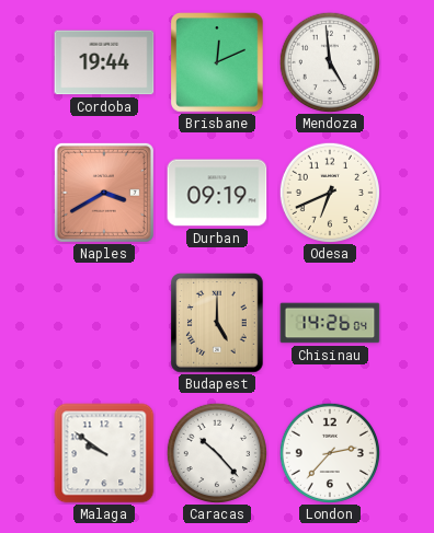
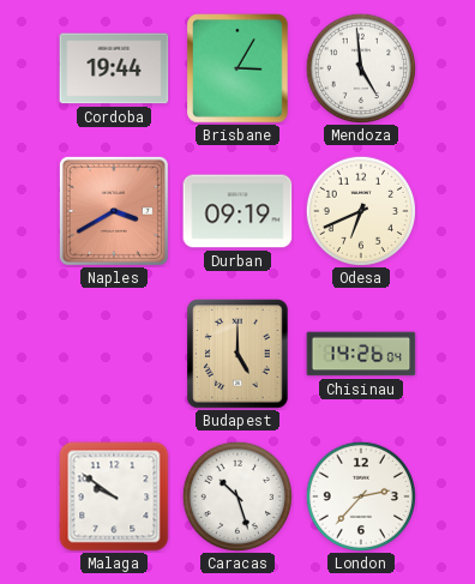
Brisbane: 12:11 -> 3:05 (237, 68)
Caracas: 10:23 -> 10:27 (236, 495)
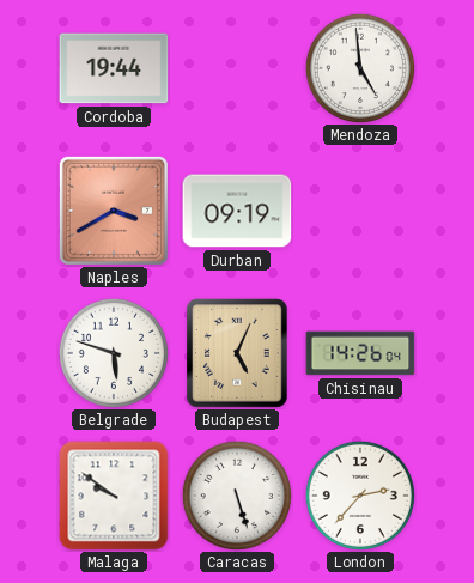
Brisbane: 3:05 -> none (237, 68)
Odesa: 6:41 -> none (360, 210)
Belgrade: none -> 5:48 (113, 352)
Budapest: 5:00 -> 5:04 (237, 353)
Caracas: 10:27 -> 5:27 (236, 494)
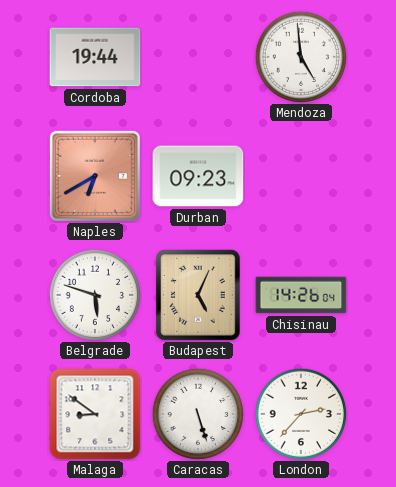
Naples: 3:40 -> 6:40 (95, 176)
Durban: 09:19 -> 09:23 (198, 176)
Malaga: 9:51 -> 8:51 (95, 414)
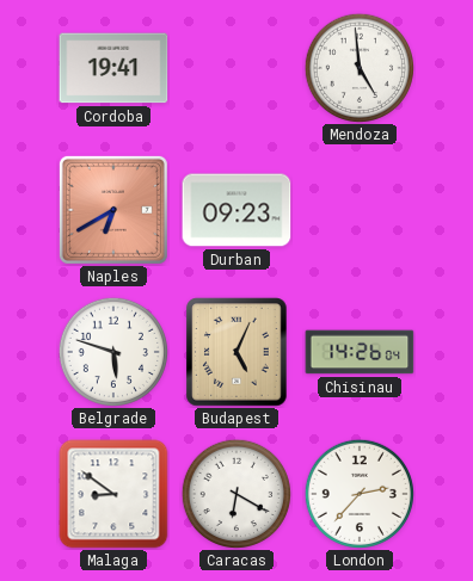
Cordoba: 19:44 -> 19:41 (113, 68)
Caracas: 5:27 -> 6:20 (235, 493)
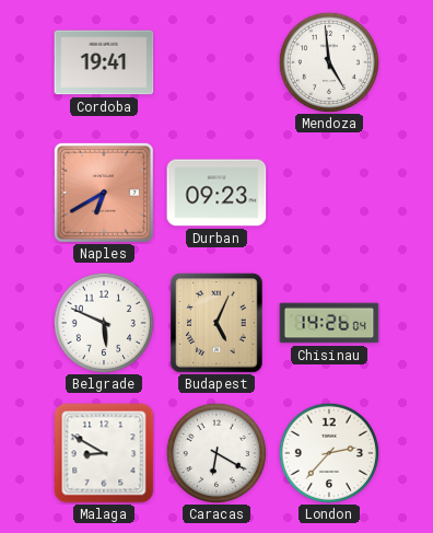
Belgrade: 5:48 -> 5:49 (103, 322)
Malaga: 8:51 -> 8:50 (104, 453)
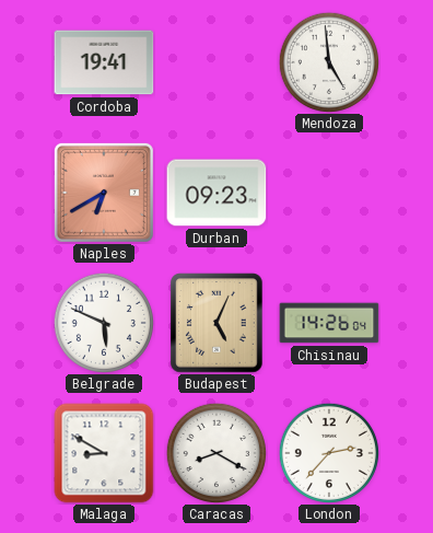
Caracas: 6:20 -> 8:20 (215, 452)
